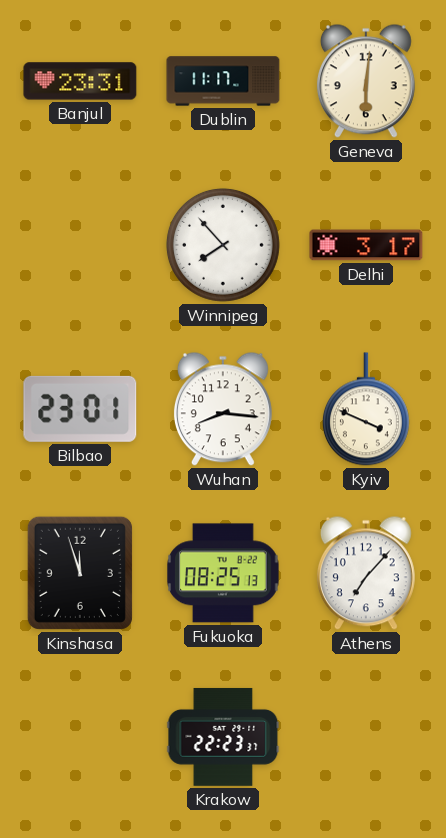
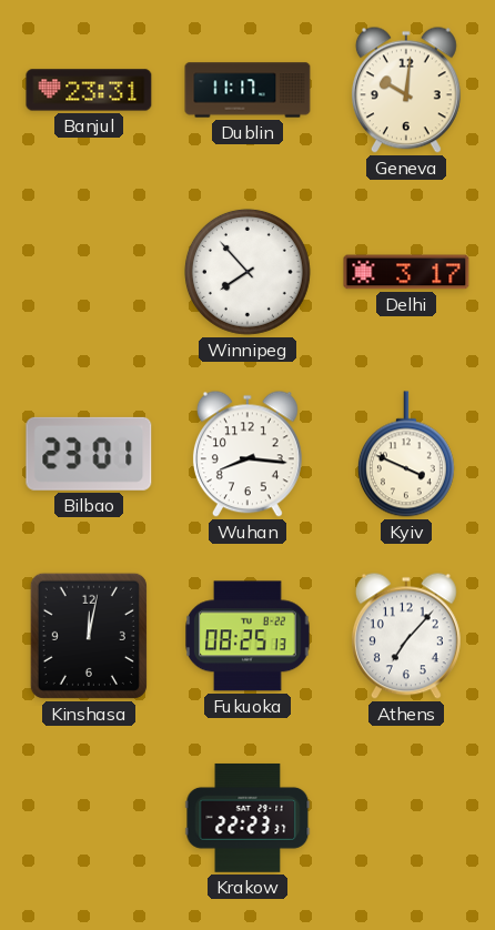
Geneva: 6:01 -> 10:01 (406, 90)
Kinshasa: 11:57 -> 12:02 (89, 636)
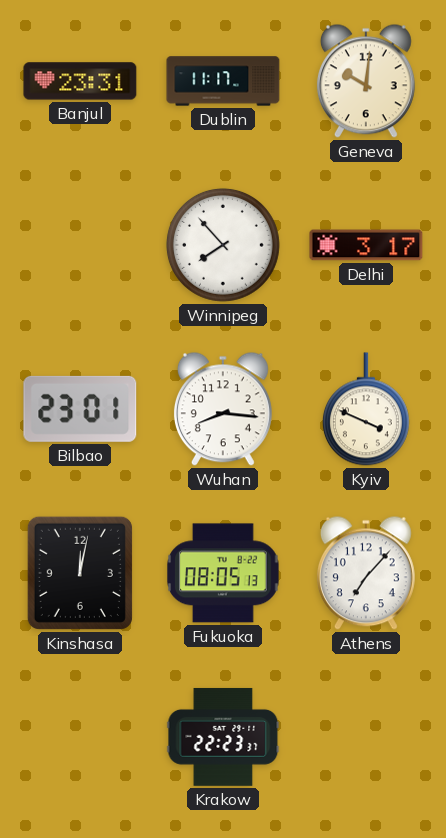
Fukuoka: 08:25 -> 08:05 (223, 573)
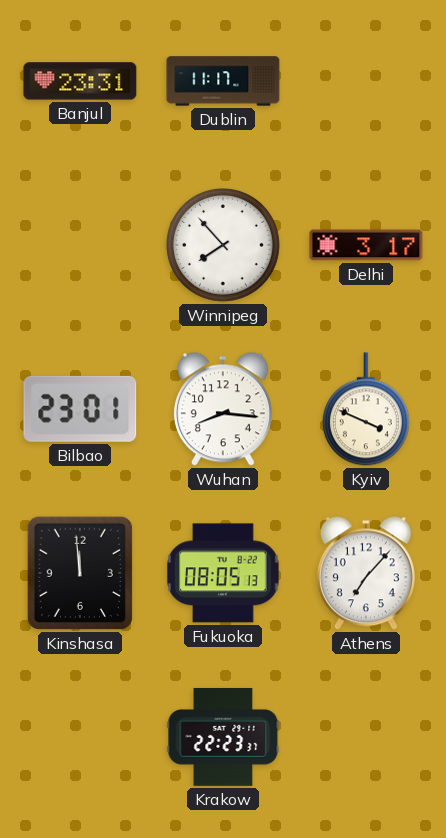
Geneva: 10:01 -> none (366, 81)
Kinshasa: 12:02 -> 11:59 (80, 573)
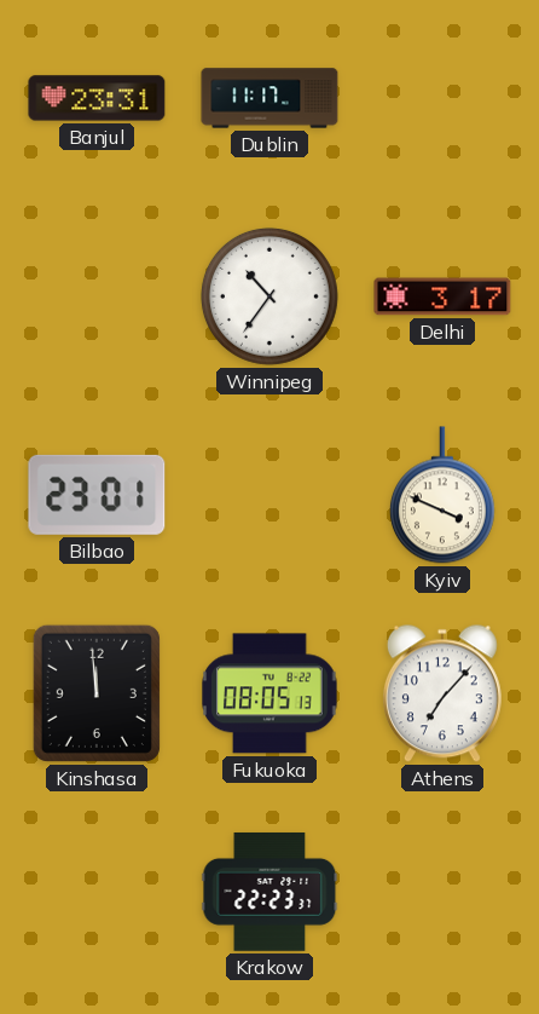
Winnipeg: 7:53 -> 10:36 (269, 296)
Wuhan: 8:16 -> none (223, 409)
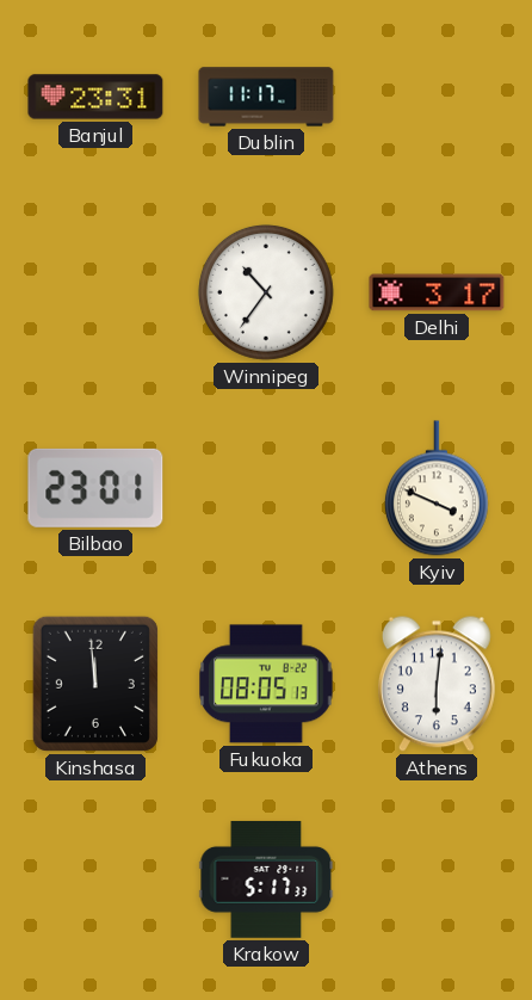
Athens: 7:07 -> 6:01 (437, 684)
Krakow: 22:23 -> 5:17 (266, 879)
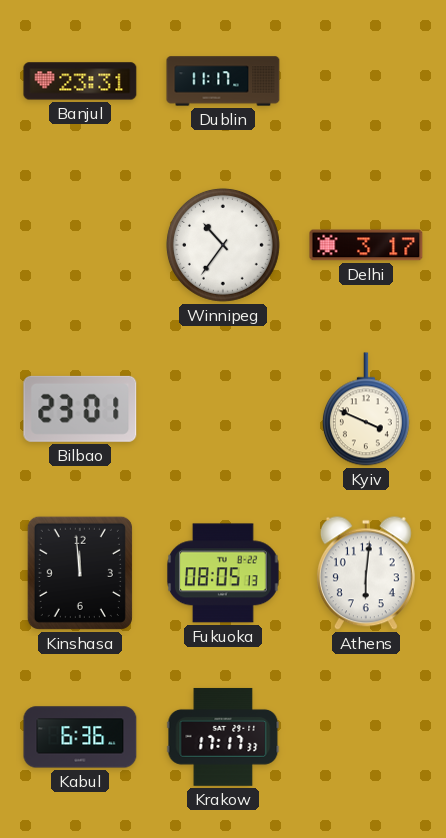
Kabul: none -> 6:36 (80, 737)
Krakow: 5:17 -> 17:17 (223, 737)
